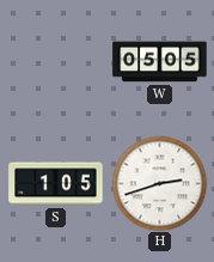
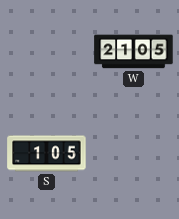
W: 05:05 -> 21:05 (134, 52)
H: 2:42 -> none (159, 183)
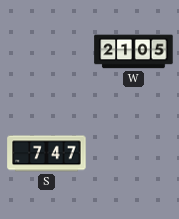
S: 1:05 -> 7:47 (47, 154)
